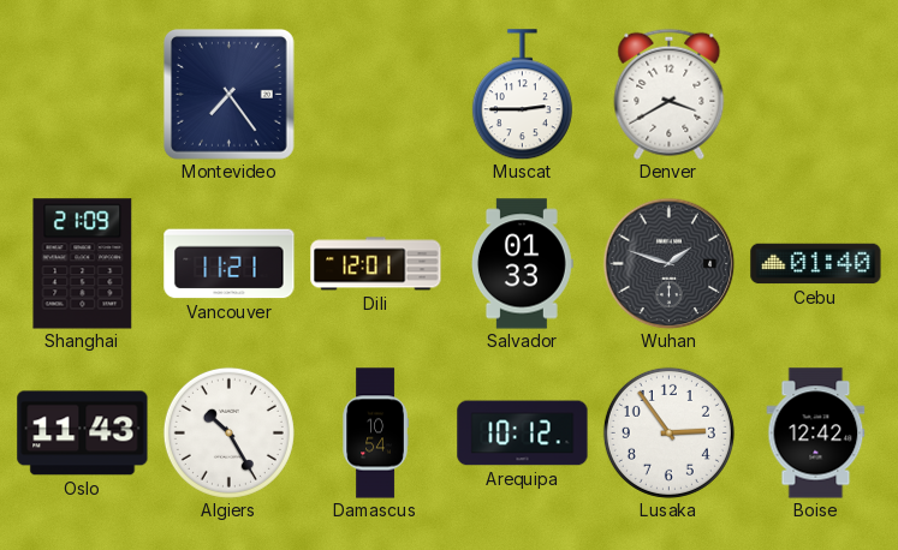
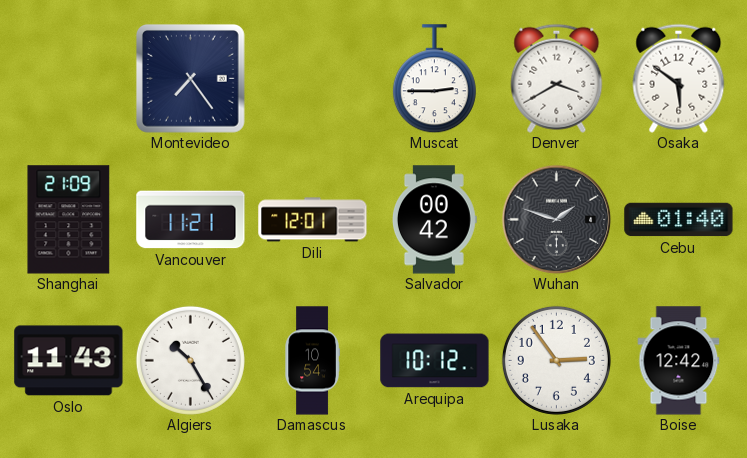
Osaka: none -> 5:51 (679, 78)
Salvador: 01:33 -> 00:42 (434, 220)
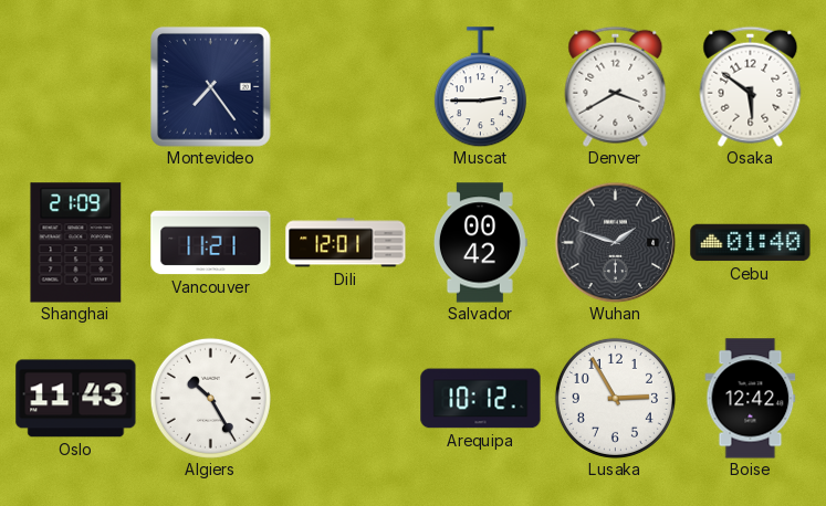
Damascus: 10:54 -> none (312, 361)
Lusaka: 2:54 -> 2:55 (615, 398)
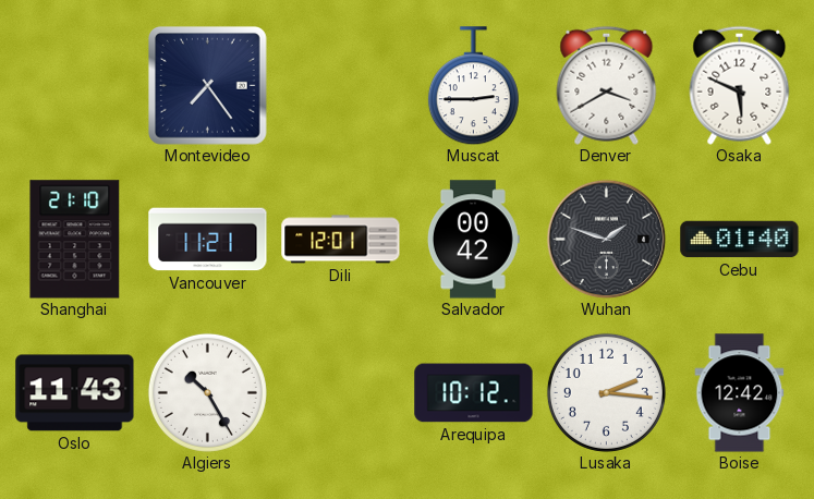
Osaka: 5:51 -> 5:49 (740, 85)
Shanghai: 21:09 -> 21:10 (75, 240)
Lusaka: 2:55 -> 2:16 (606, 392)
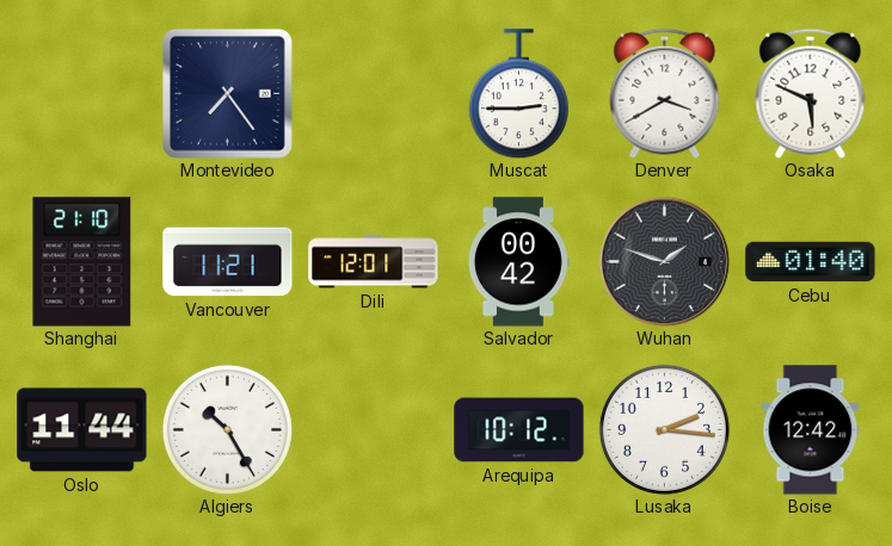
Oslo: 11:43 -> 11:44 (82, 430)
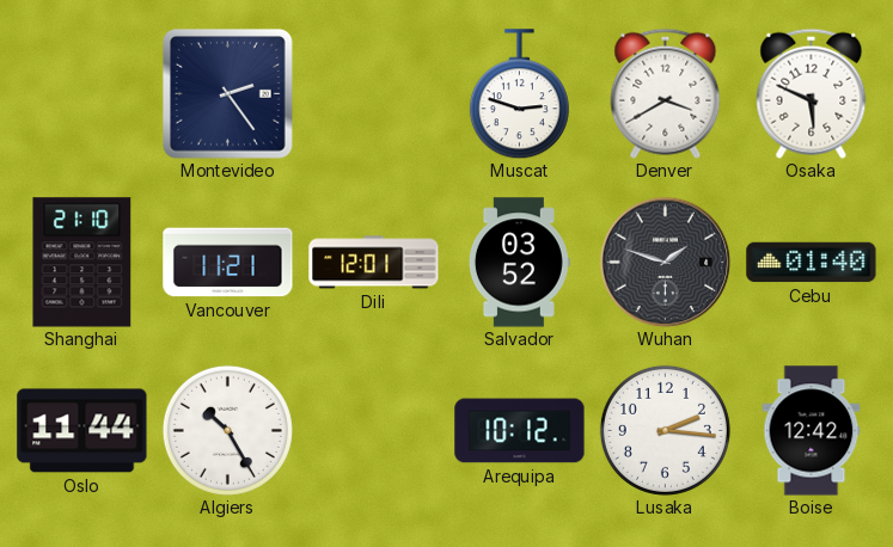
Montevideo: 7:24 -> 2:24 (227, 93)
Muscat: 2:45 -> 2:48 (519, 94)
Salvador: 00:42 -> 03:52 (519, 263)
